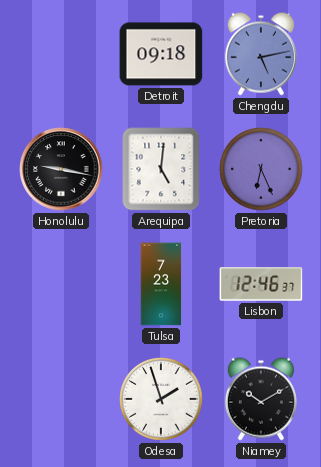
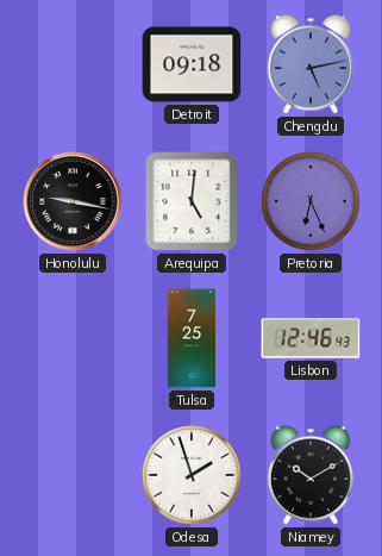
Tulsa: 7:23 -> 7:25 (192, 338)
Lisbon: 12:46:37 -> 12:46:43 (311, 338)
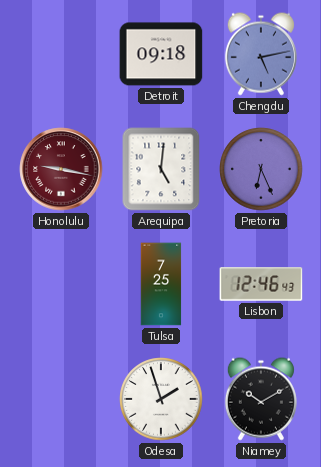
Honolulu dial: black -> burgundy (61, 169)
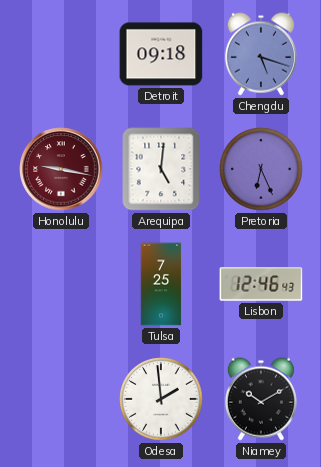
Chengdu: 5:13 -> 5:18 (261, 54)
Odesa: 1:57 -> 1:59 (161, 399)
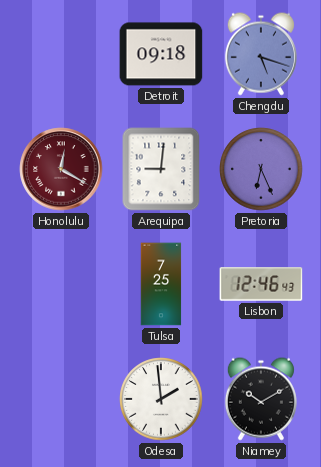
Honolulu: 9:17 -> 12:20 (61, 169)
Arequipa: 5:01 -> 9:01 (161, 169)
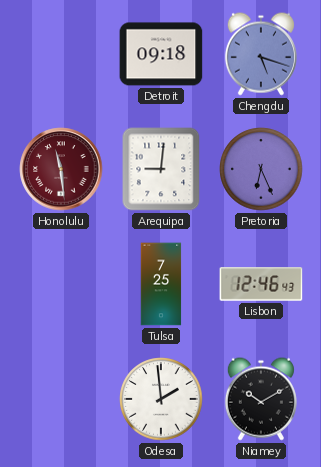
Honolulu: 12:20 -> 11:29 (61, 169)
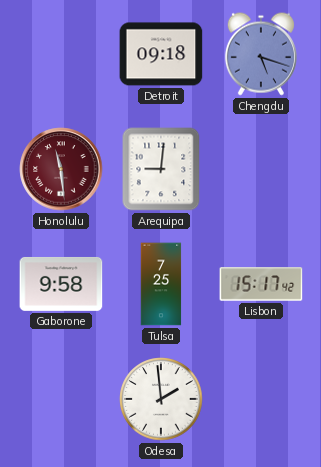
Pretoria: 6:26 -> none (261, 169)
Gaborone: none -> 9:58 (61, 284)
Lisbon: 12:46 -> 15:17 (261, 284)
Niamey: 10:10 -> none (261, 399)
